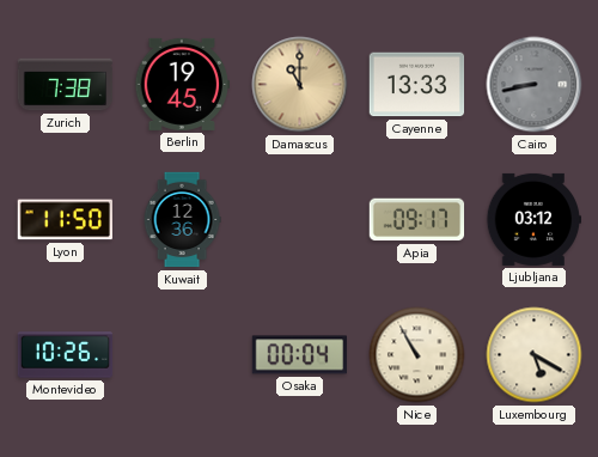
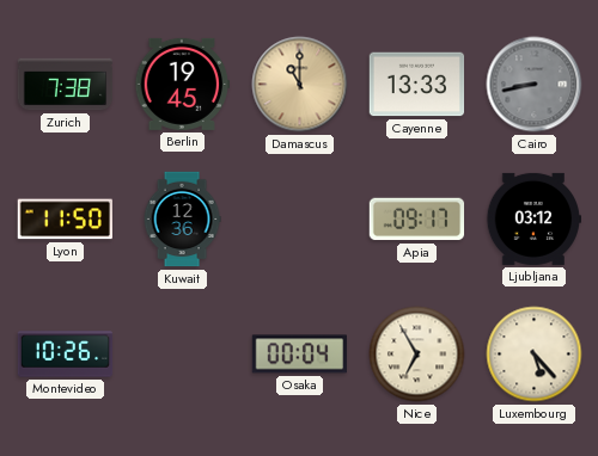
Nice: 10:55 -> 6:55 (417, 355)
Luxembourg: 5:20 -> 5:23 (535, 355)
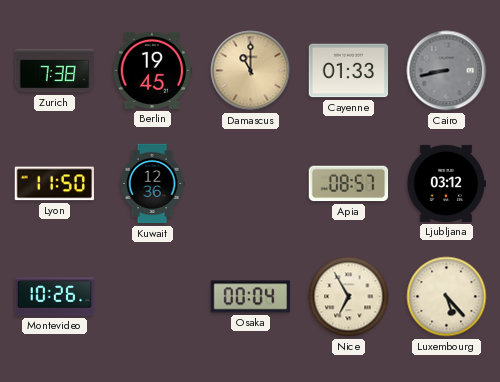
Cayenne: 13:33 -> 01:33 (349, 71)
Apia: 09:17 -> 08:57 (349, 184)
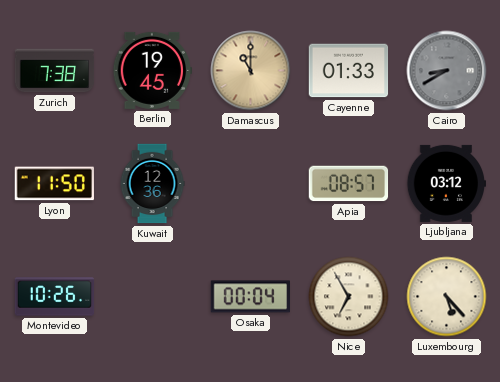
Cairo: 8:43 -> 8:40 (447, 71)
